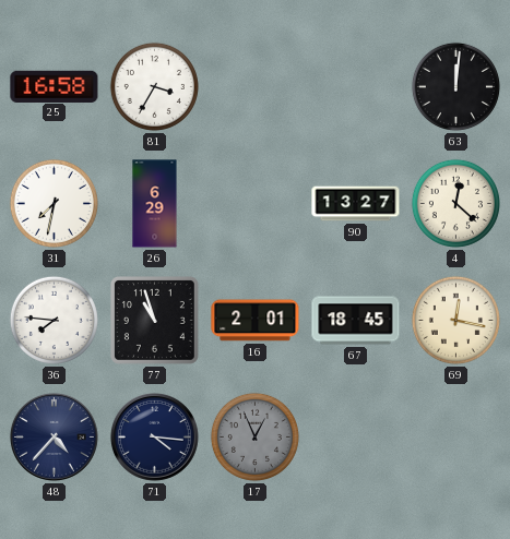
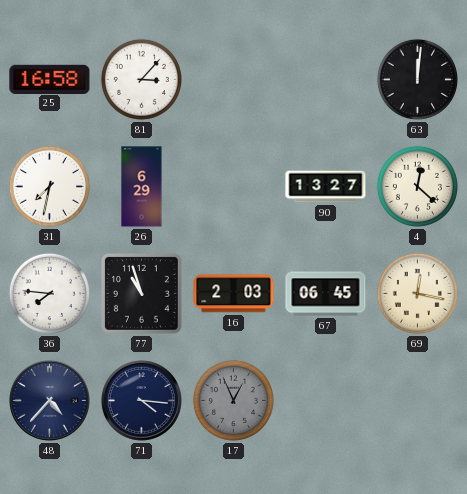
81: 3:35 -> 3:07 (141, 79)
16: 2:01 -> 2:03 (234, 294)
67: 18:45 -> 06:45 (326, 294)
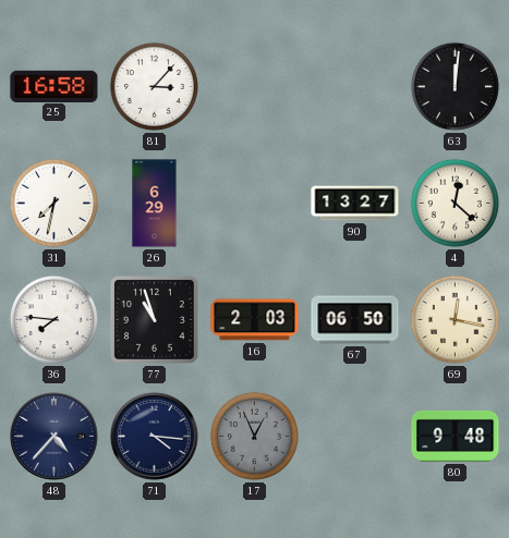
67: 06:45 -> 06:50 (355, 320)
80: none -> 9:48 (456, 436)
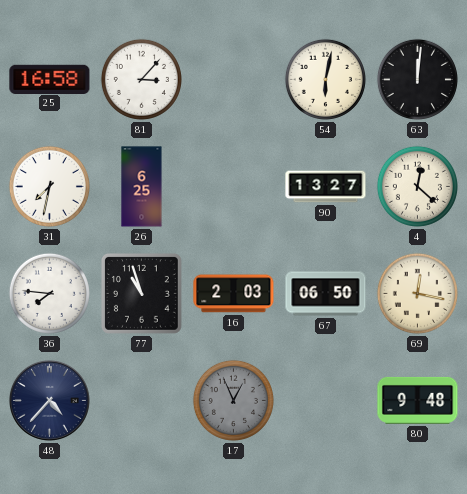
54: none -> 6:02 (325, 79)
26: 6:29 -> 6:25 (142, 187)
71: 4:16 -> none (154, 436)
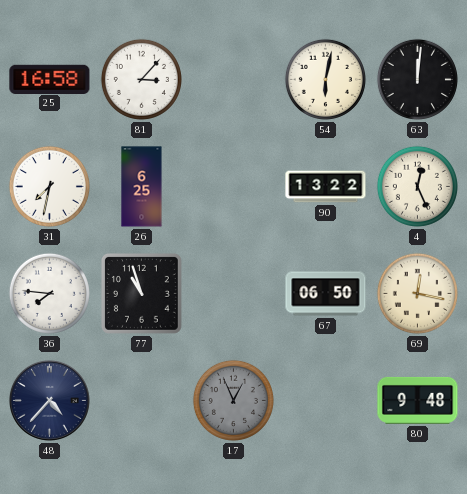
90: 13:27 -> 13:22 (326, 187)
4: 12:22 -> 12:26 (417, 186)
16: 2:03 -> none (234, 294)
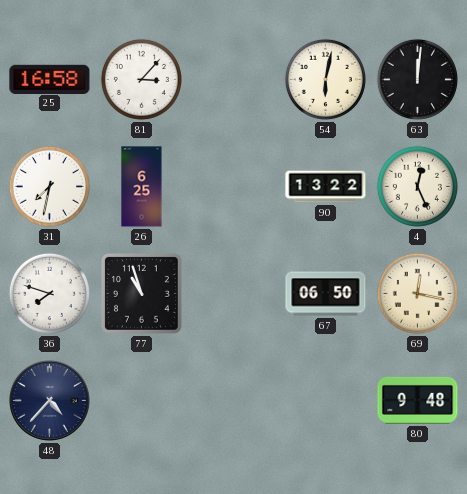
36: 7:46 -> 7:48 (49, 293)
17: 12:56 -> none (233, 400)
